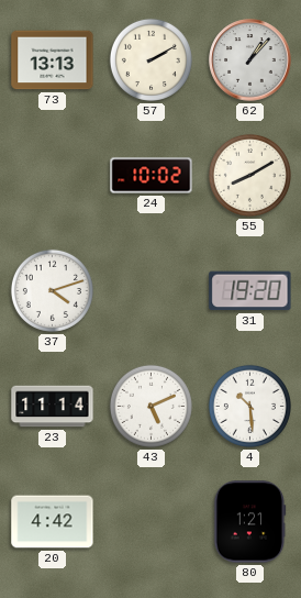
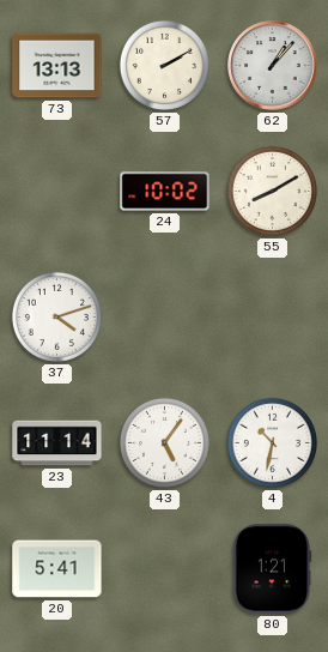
31: 19:20 -> none (250, 291)
43: 5:11 -> 5:06 (164, 442)
4: 10:29 -> 10:32 (272, 442)
20: 4:42 -> 5:41 (57, 569)
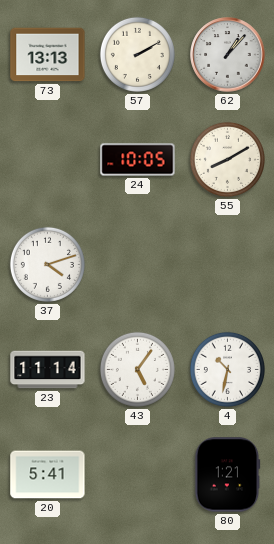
24: 10:02 -> 10:05 (138, 160)
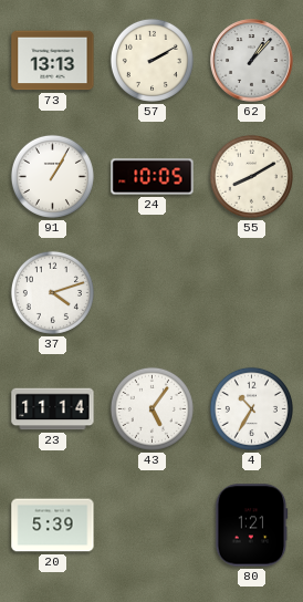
91: none -> 1:05 (52, 176)
4: 10:32 -> 10:35 (251, 408)
20: 5:41 -> 5:39 (53, 526)
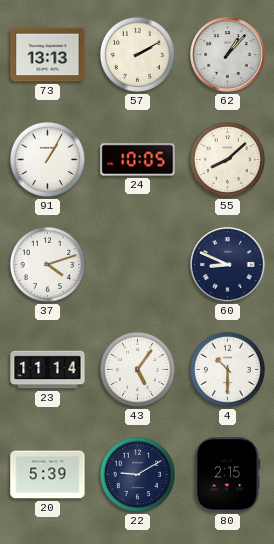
55: 8:10 -> 8:08 (227, 159)
60: none -> 8:49 (228, 265)
4: 10:35 -> 10:30 (227, 369)
22: none -> 9:10 (137, 474)
80: 1:21 -> 2:15 (227, 475)
